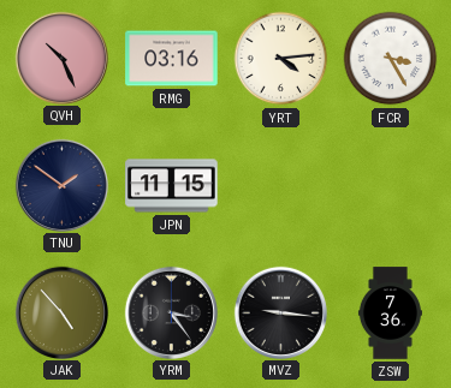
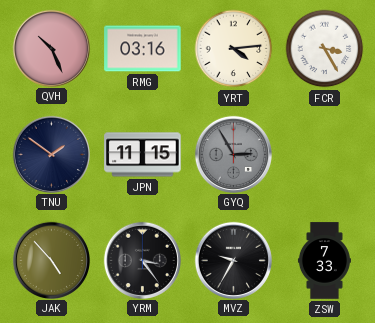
GYQ: none -> 2:55 (233, 154)
MVZ: 9:16 -> 9:35 (233, 260)
ZSW: 7:36 -> 7:33 (324, 261)
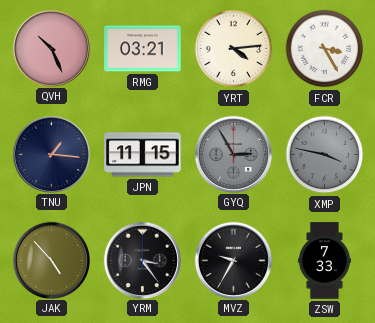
RMG: 03:16 -> 03:21 (143, 49)
TNU: 1:51 -> 1:16 (51, 154)
XMP: none -> 3:47 (325, 155)
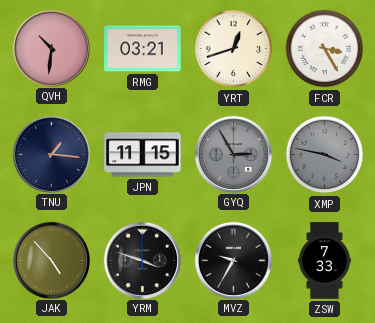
QVH: 10:26 -> 10:31 (51, 48)
YRT: 4:14 -> 12:42 (234, 49)
YRM: 3:24 -> 3:48 (142, 260)
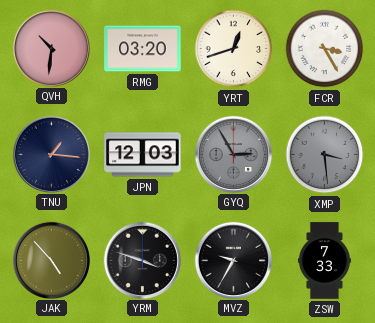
RMG: 03:21 -> 03:20 (143, 49)
JPN: 11:15 -> 12:03 (143, 155)
XMP: 3:47 -> 3:29 (325, 155)
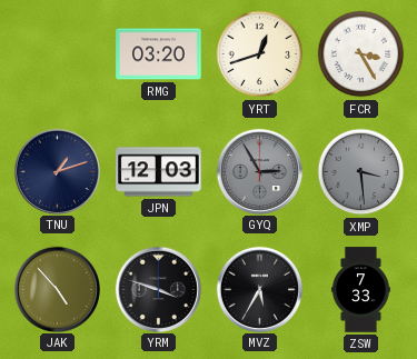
QVH: 10:31 -> none (51, 48)
TNU: 1:16 -> 1:12 (57, 171)
MVZ: 9:35 -> 5:35 (259, 289)
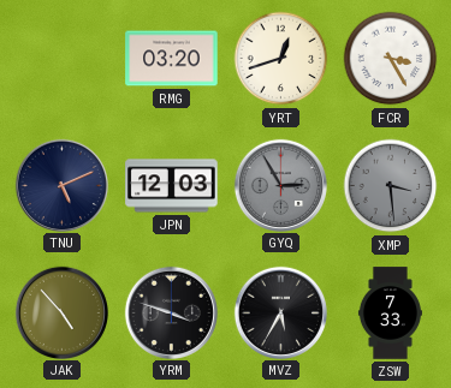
TNU: 1:12 -> 5:11 (61, 185)
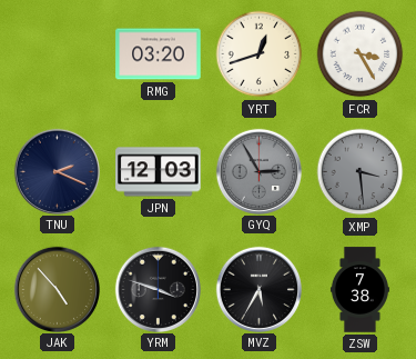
TNU: 5:11 -> 2:19 (57, 171)
ZSW: 7:33 -> 7:38 (359, 290)
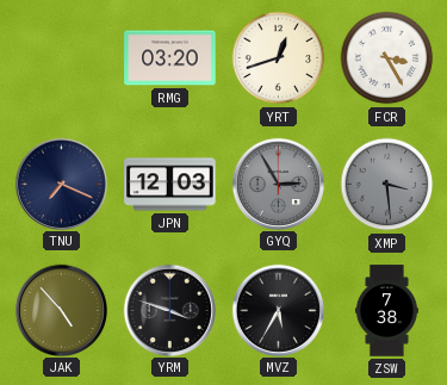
TNU: 2:19 -> 7:19 (61, 184)
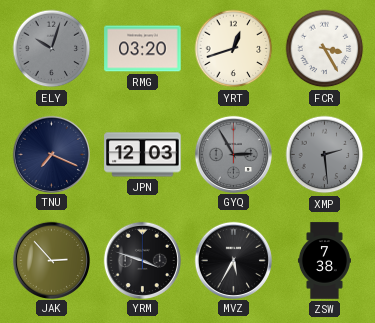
ELY: none -> 10:03 (52, 49)
XMP: 3:29 -> 2:29 (325, 155)
JAK: 4:53 -> 2:53 (51, 260)
